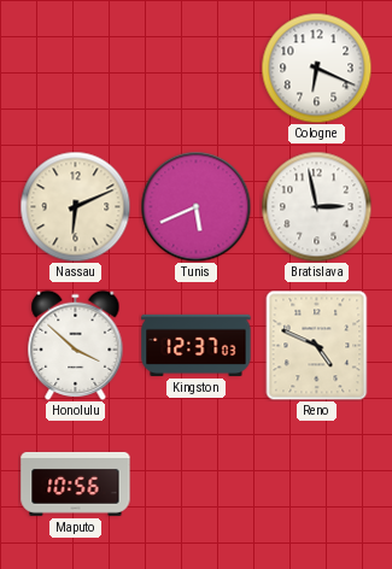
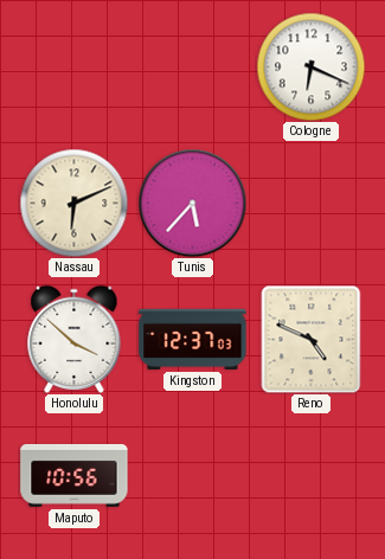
Tunis: 5:41 -> 5:37 (192, 203)
Bratislava: 2:58 -> none (316, 206)
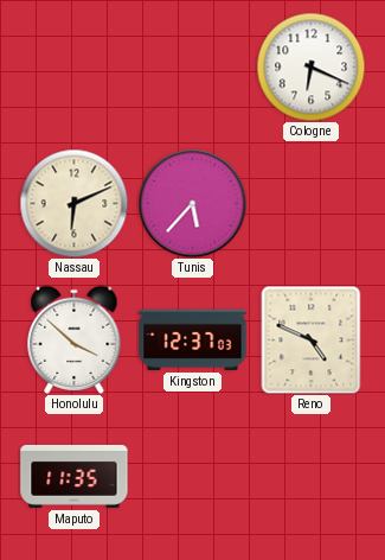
Maputo: 10:56 -> 11:35 (75, 476)
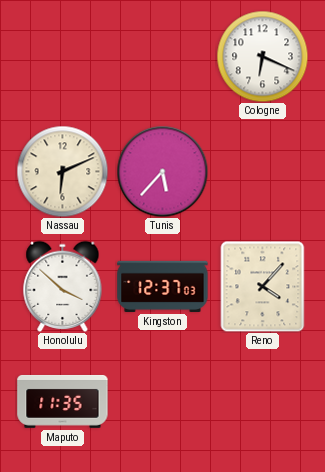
Reno: 4:49 -> 4:07 (263, 286)
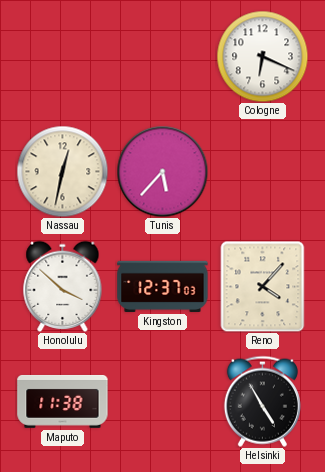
Nassau: 6:11 -> 12:32 (62, 171)
Maputo: 11:35 -> 11:38 (63, 401)
Helsinki: none -> 4:55 (262, 401)
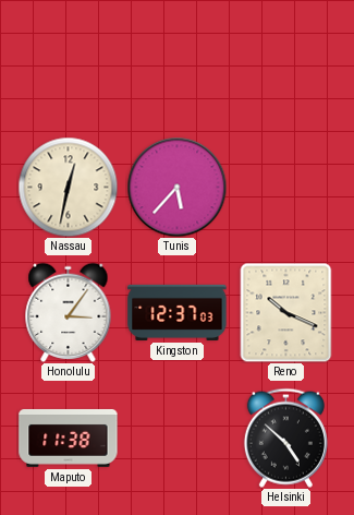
Cologne: 6:19 -> none (262, 56)
Honolulu: 3:52 -> 3:06 (69, 312)
Reno: 4:07 -> 10:19 (286, 312)
Helsinki: 4:55 -> 4:52 (285, 438)
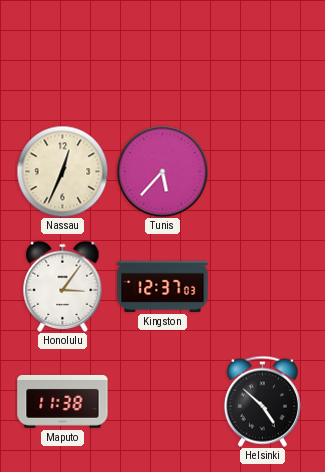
Nassau: 12:32 -> 12:34 (62, 171)
Reno: 10:19 -> none (286, 312)
